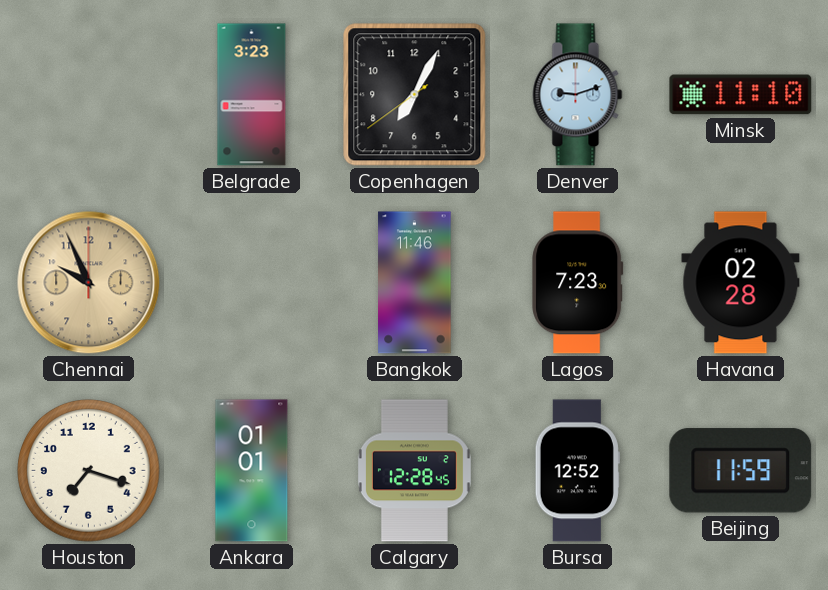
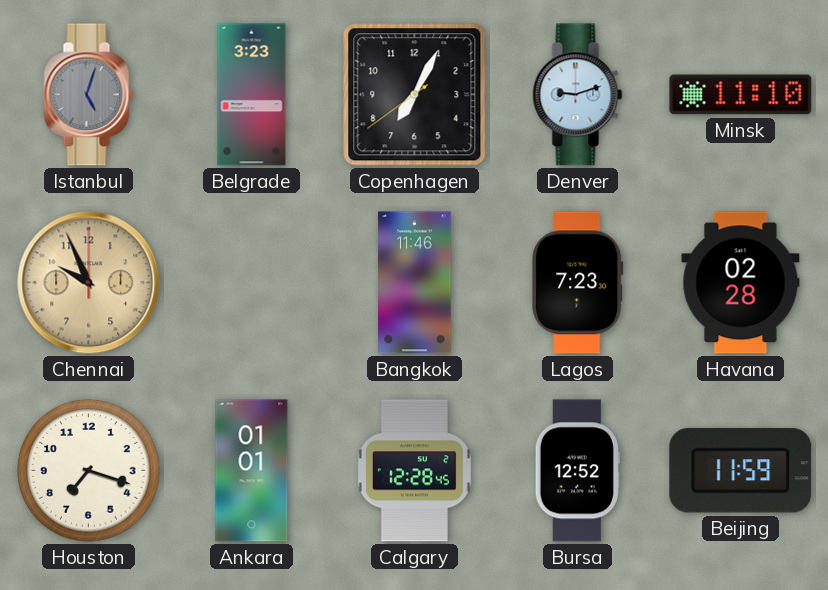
Istanbul: none -> 5:03 (89, 95)
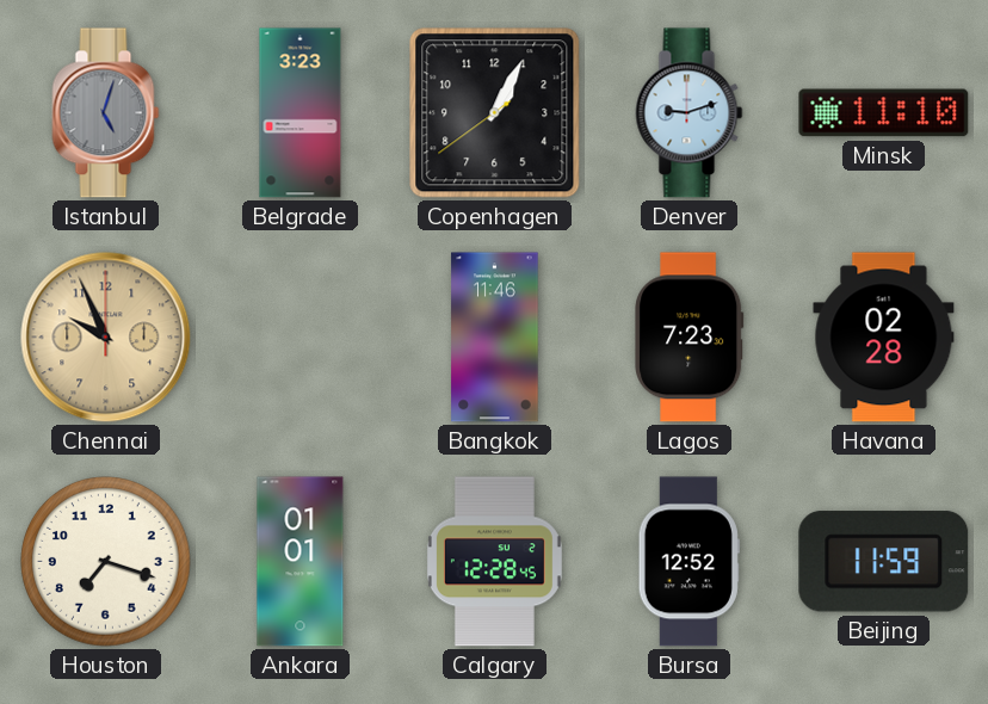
Copenhagen: 7:04 -> 1:04 (495, 113)
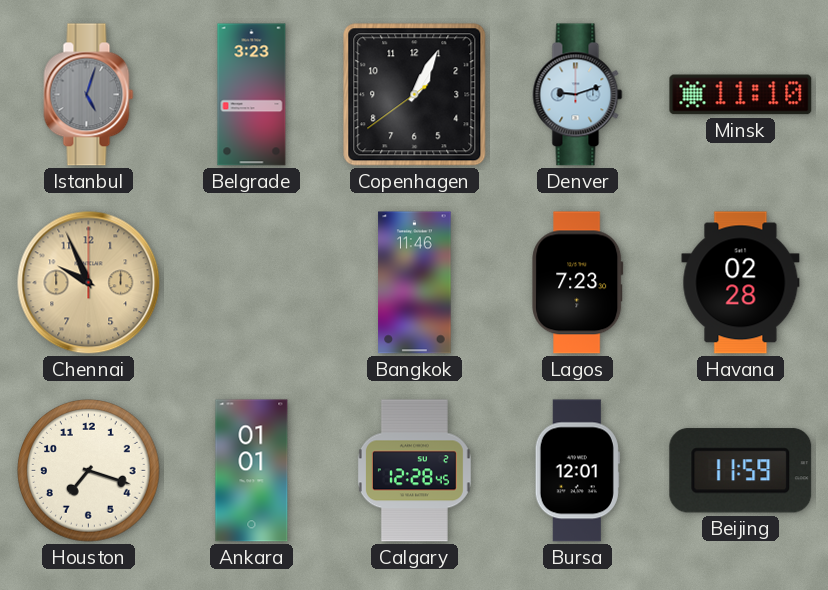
Bursa: 12:52 -> 12:01 (577, 471)
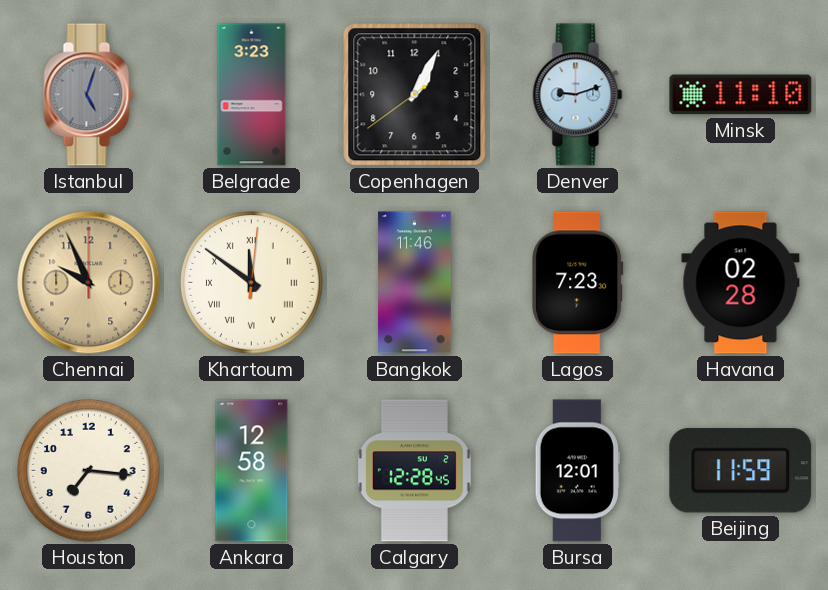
Khartoum: none -> 11:51 (252, 283)
Houston: 7:18 -> 7:16 (89, 471)
Ankara: 01:01 -> 12:58 (252, 471)
